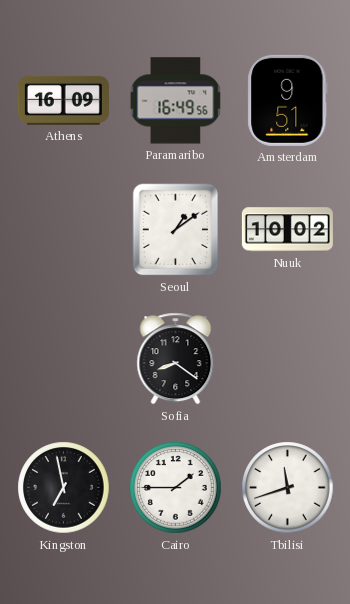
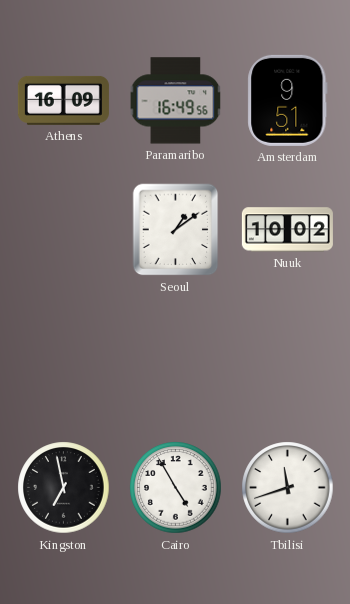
Sofia: 8:21 -> none (176, 359)
Cairo: 1:45 -> 4:55 (176, 488)
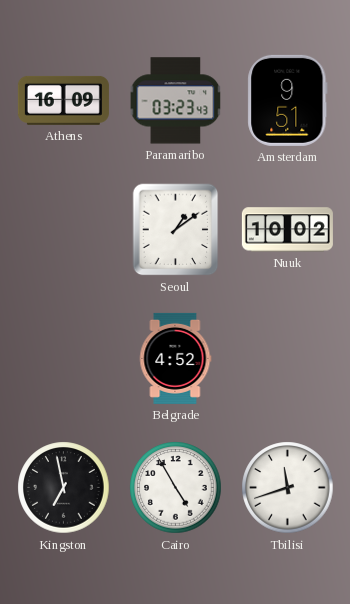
Paramaribo: 16:49 -> 03:23 (176, 101)
Belgrade: none -> 4:52 (175, 358)
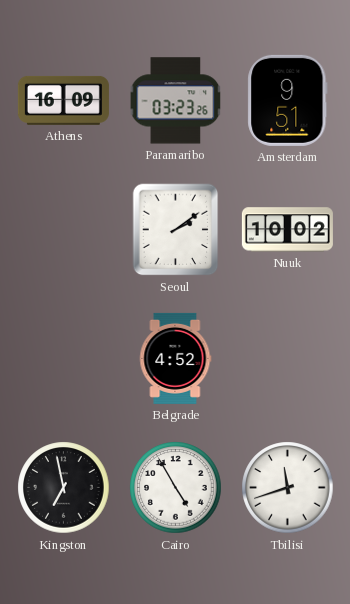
Paramaribo: 03:23:43 -> 03:23:26 (176, 101)
Seoul: 1:09 -> 2:09 (176, 230)
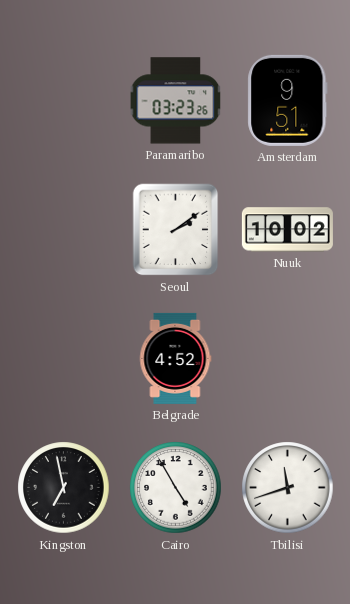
Athens: 16:09 -> none (63, 100)
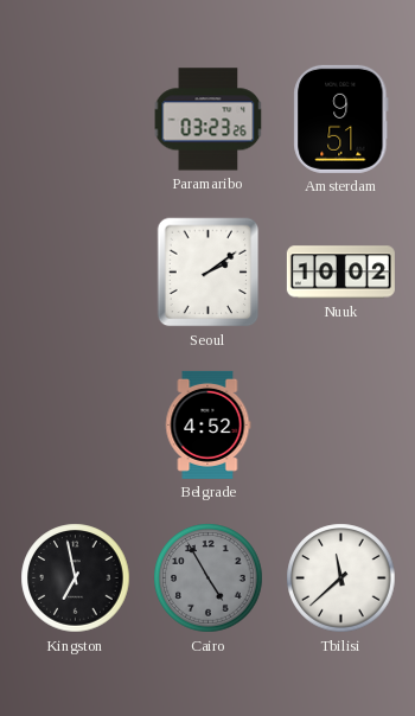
Cairo dial: white -> grey (209, 578)
Tbilisi: 11:42 -> 11:38 (341, 578)
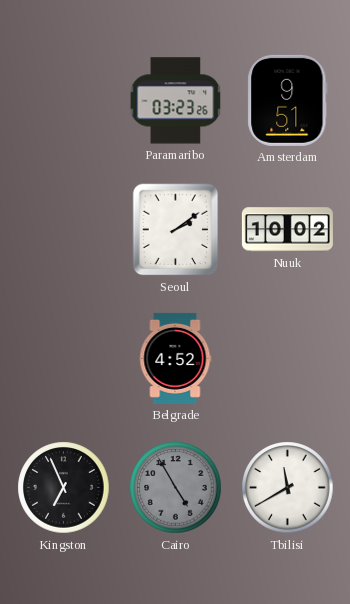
Kingston: 6:58 -> 6:56 (64, 488)
Tbilisi: 11:38 -> 11:40 (288, 488)
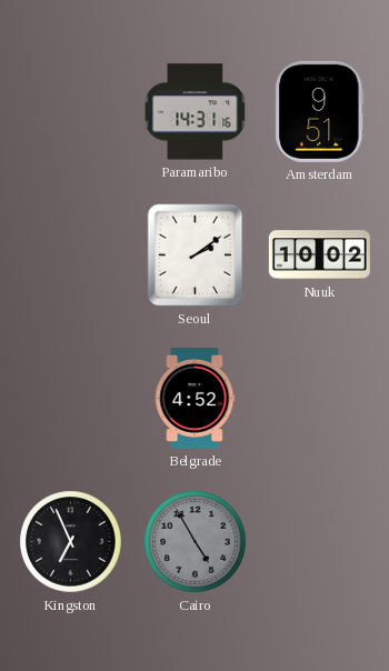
Paramaribo: 03:23 -> 14:31 (196, 112)
Tbilisi: 11:40 -> none (288, 488)
